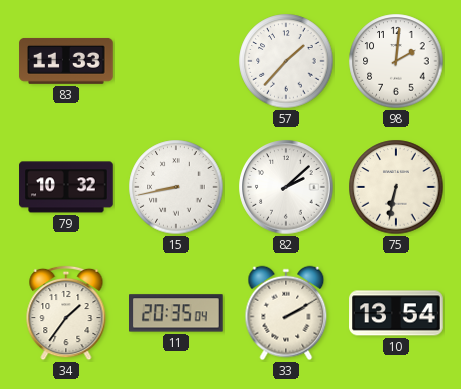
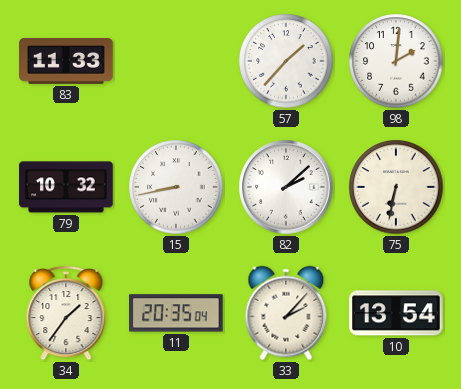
33: 2:10 -> 2:07 (286, 313)
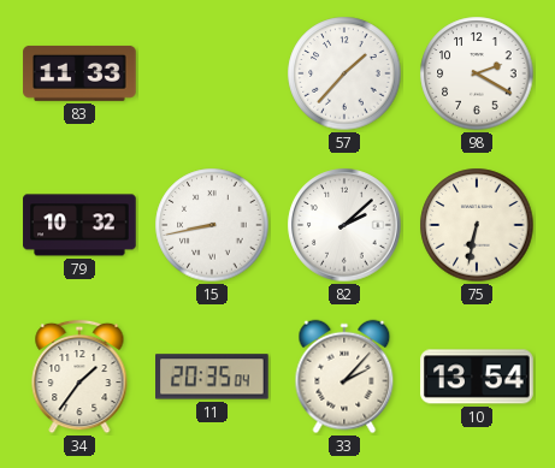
98: 2:01 -> 2:20 (477, 73)
